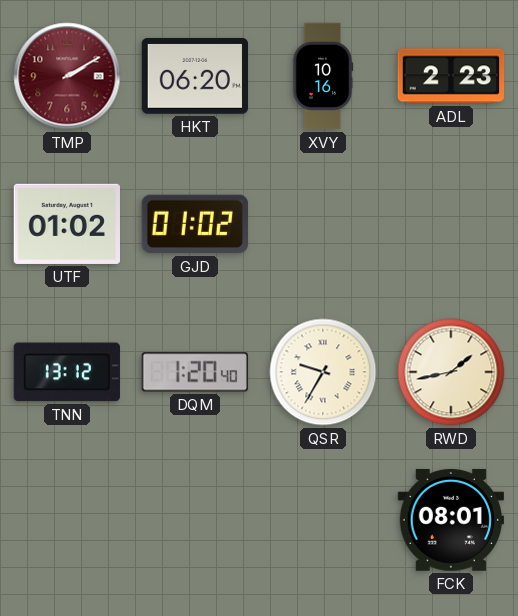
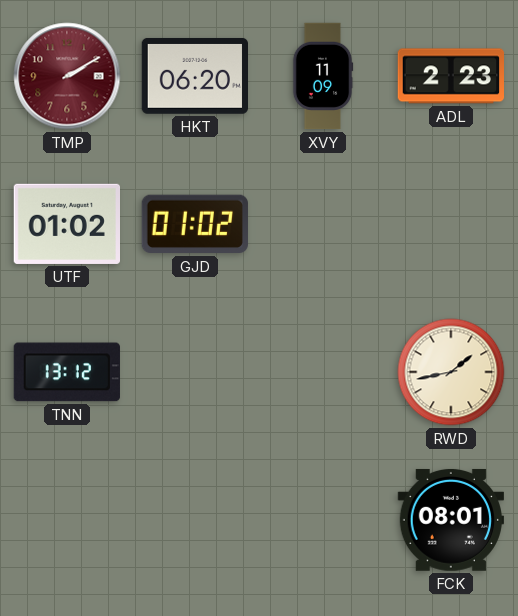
XVY: 10:16 -> 11:09 (323, 76)
DQM: 1:20 -> none (195, 372)
QSR: 9:35 -> none (323, 372)
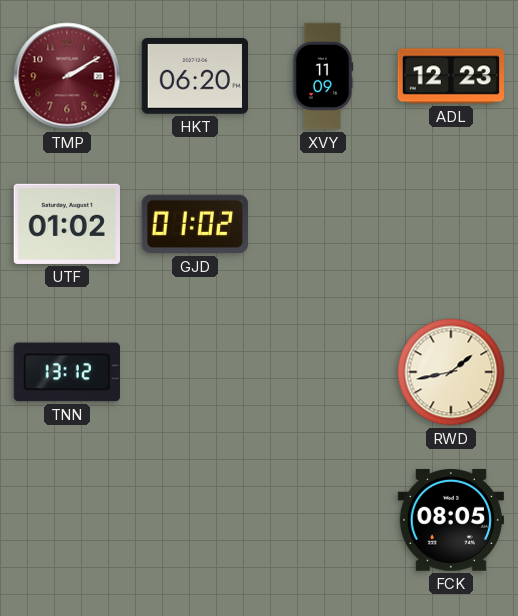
ADL: 2:23 -> 12:23 (450, 76)
FCK: 08:01 -> 08:05 (450, 520)
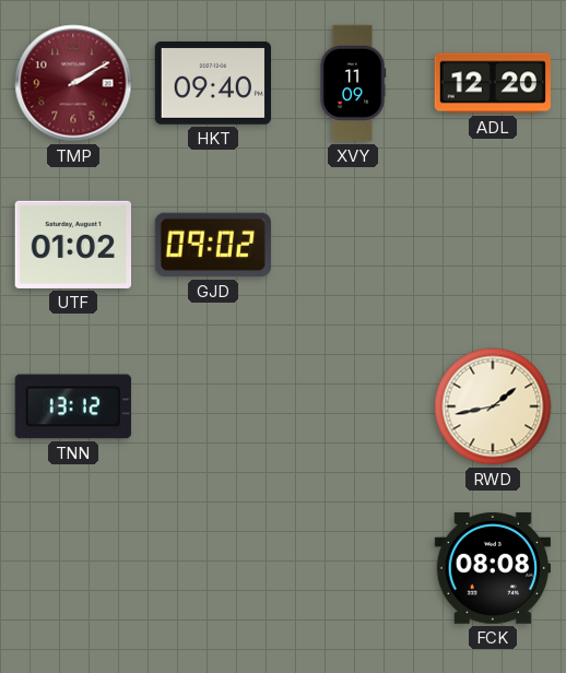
HKT: 06:20 -> 09:40 (212, 83)
ADL: 12:23 -> 12:20 (492, 83)
GJD: 01:02 -> 09:02 (212, 245)
FCK: 08:05 -> 08:08 (492, 568)
